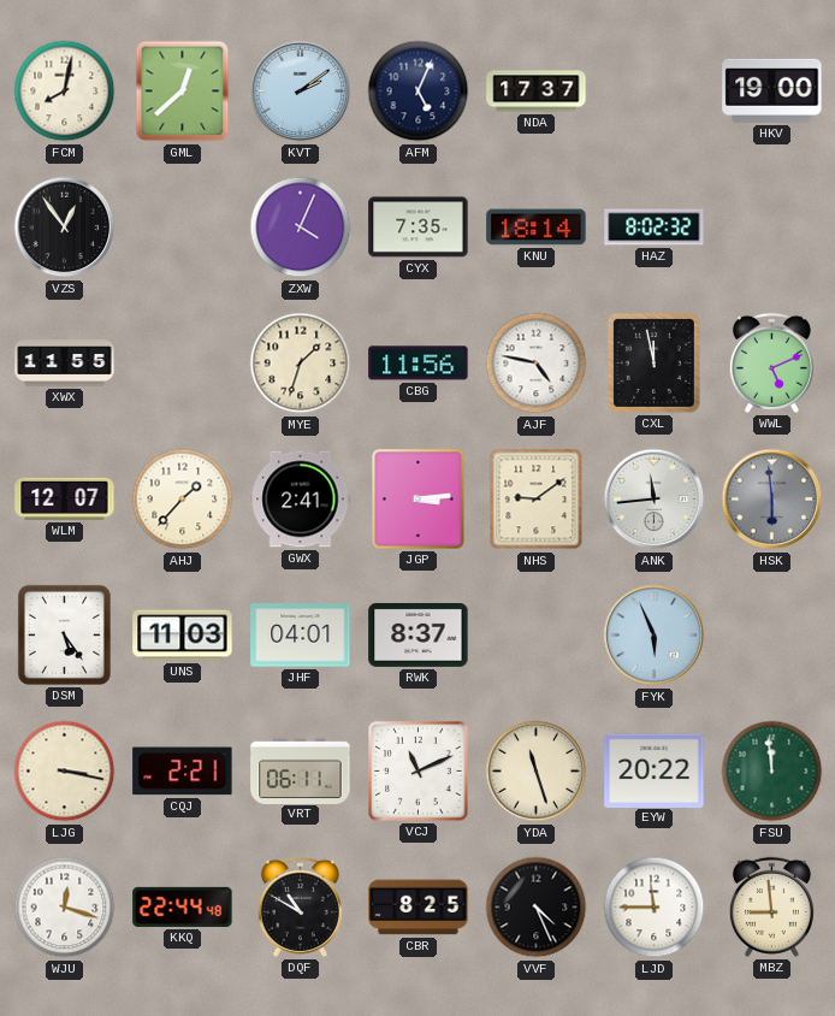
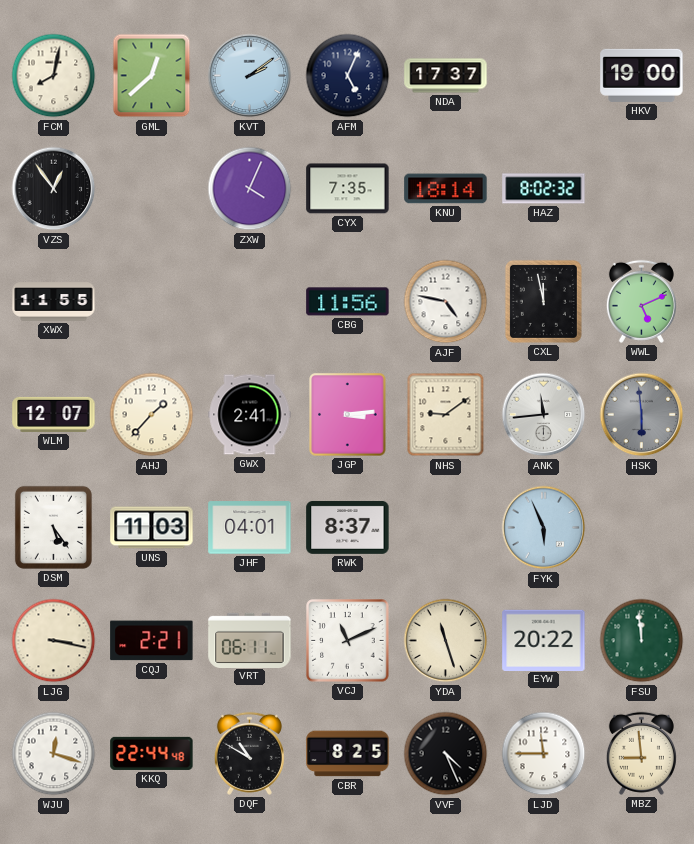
MYE: 1:33 -> none (301, 364)
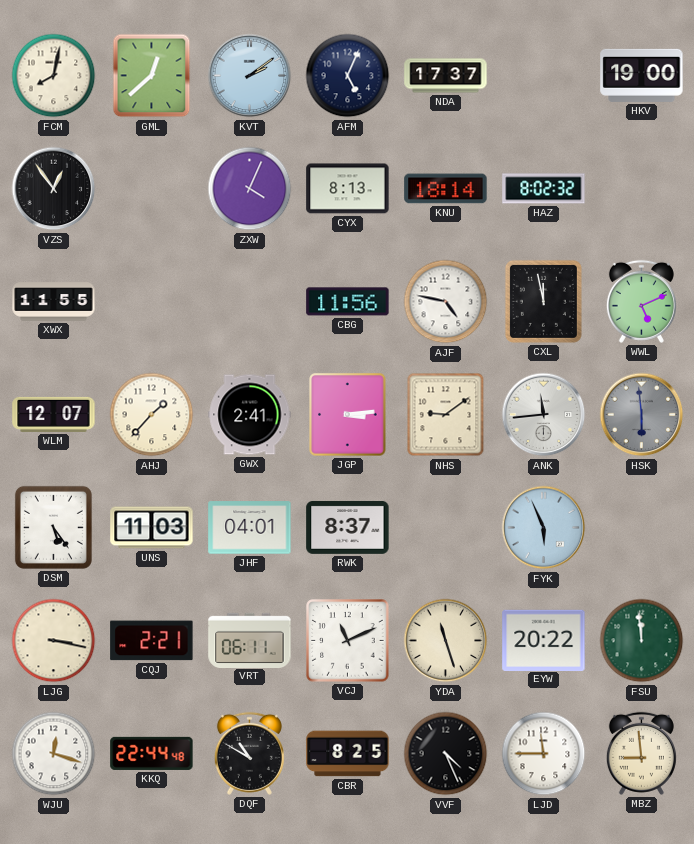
CYX: 7:35 -> 8:13 (348, 189)
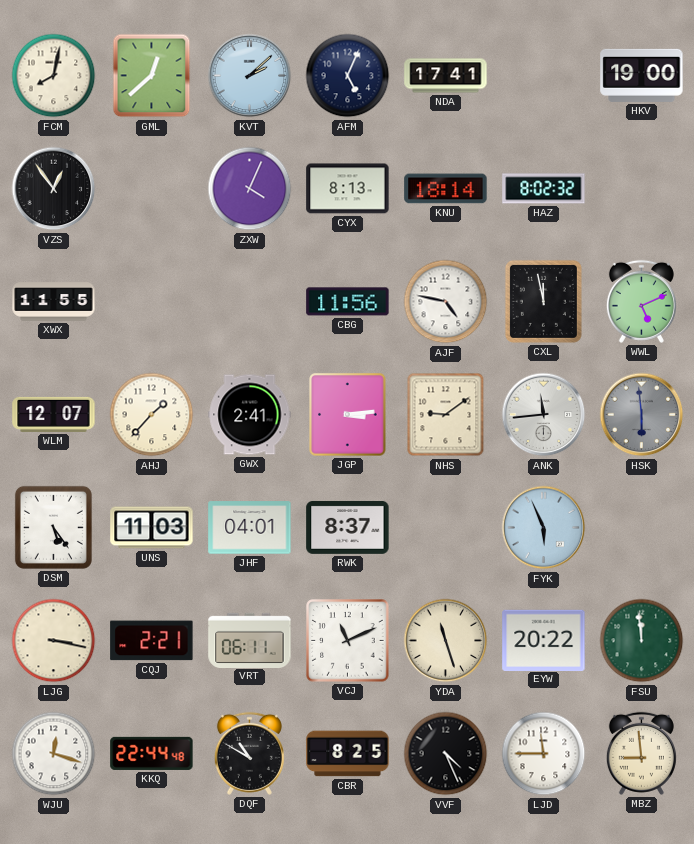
KVT: 2:09 -> 2:08 (250, 76)
NDA: 17:37 -> 17:41 (446, 76)
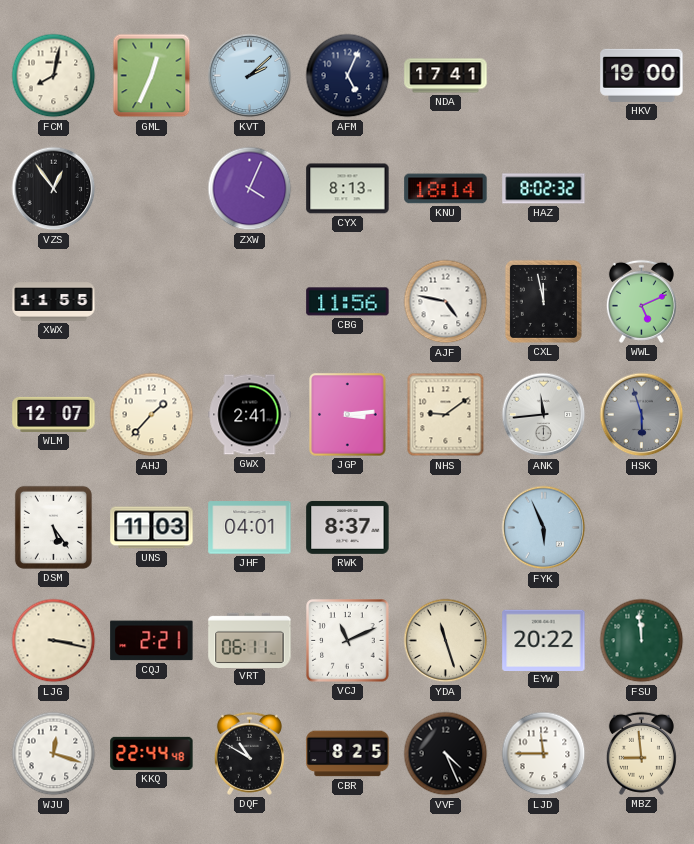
GML: 12:38 -> 12:34 (152, 76)
HSK: 5:59 -> 5:57 (642, 415)
